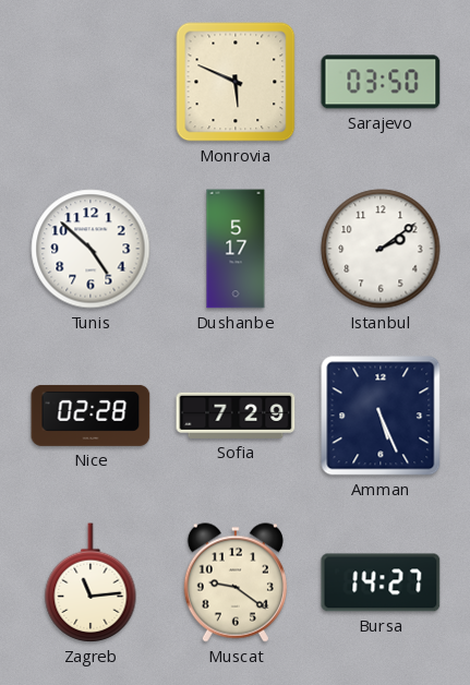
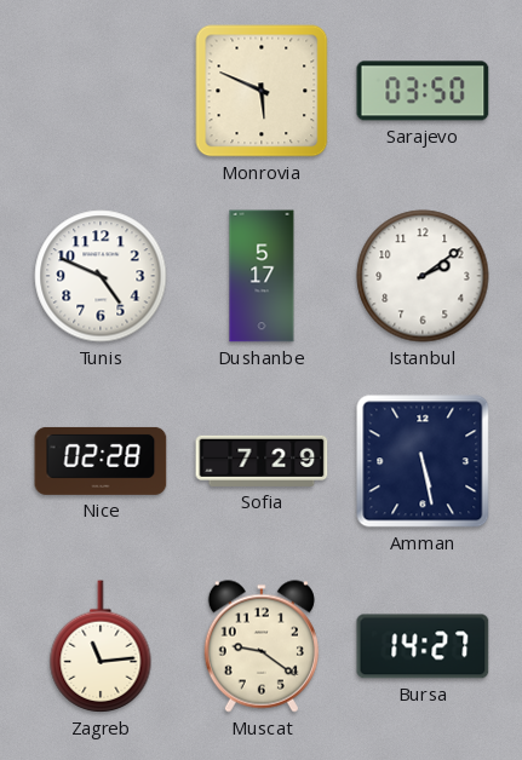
Tunis: 4:52 -> 4:49 (101, 276)
Amman: 5:26 -> 5:28 (423, 461)
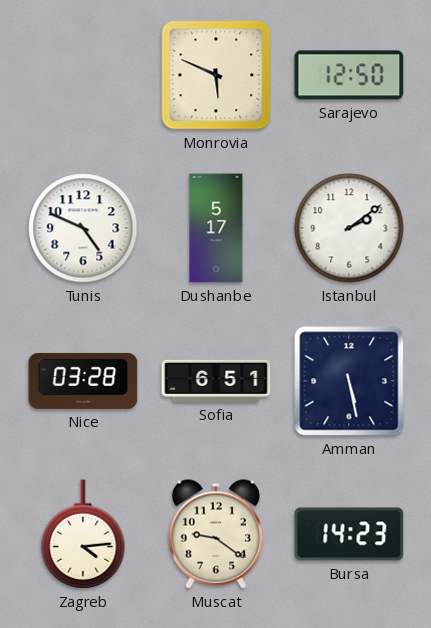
Sarajevo: 03:50 -> 12:50 (349, 75)
Nice: 02:28 -> 03:28 (83, 381)
Sofia: 7:29 -> 6:51 (216, 381)
Zagreb: 11:14 -> 4:14 (83, 534)
Bursa: 14:27 -> 14:23 (349, 534)
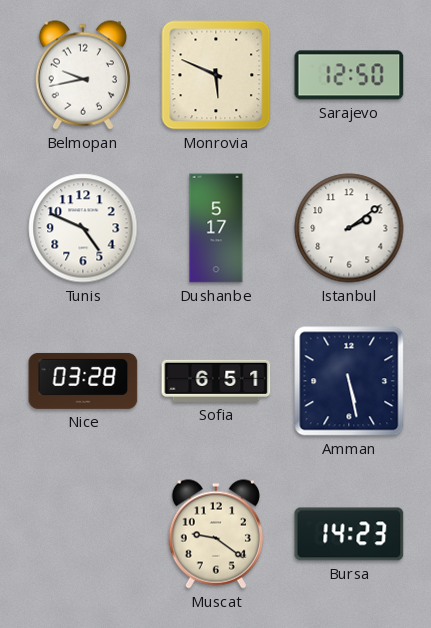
Belmopan: none -> 9:43 (83, 75)
Zagreb: 4:14 -> none (83, 534)
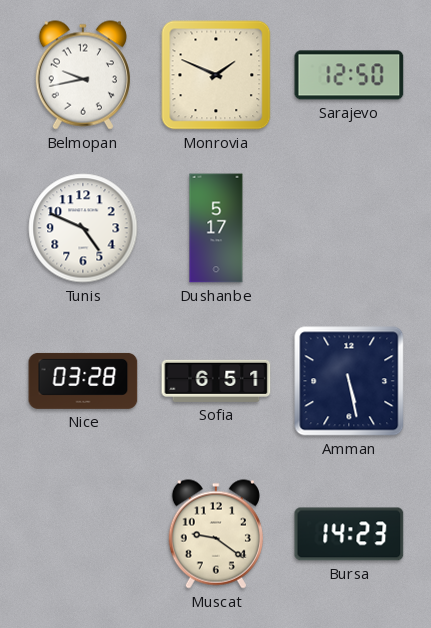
Monrovia: 5:49 -> 1:49 (216, 75)
Istanbul: 2:09 -> none (349, 228)
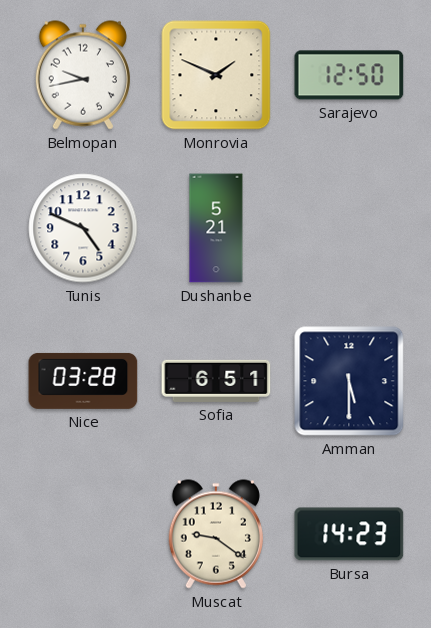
Dushanbe: 5:17 -> 5:21 (216, 228)
Amman: 5:28 -> 5:30 (349, 381)
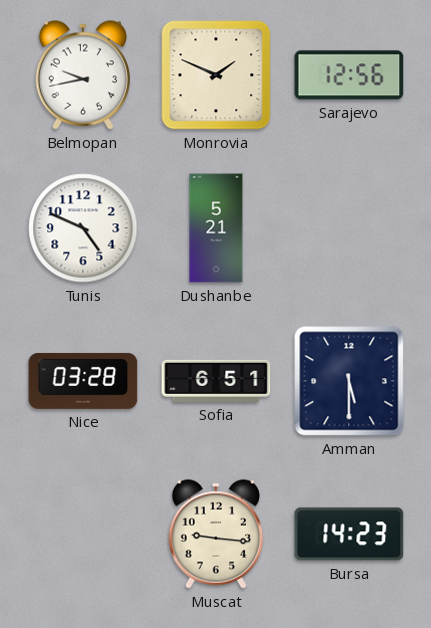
Sarajevo: 12:50 -> 12:56 (349, 75)
Muscat: 9:21 -> 9:16 (216, 534)
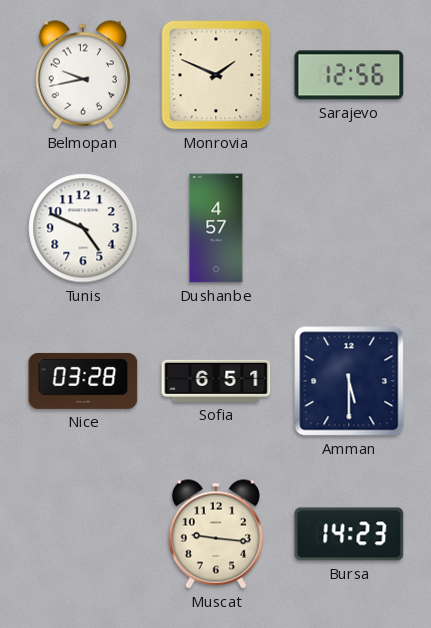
Dushanbe: 5:21 -> 4:57 (216, 228)
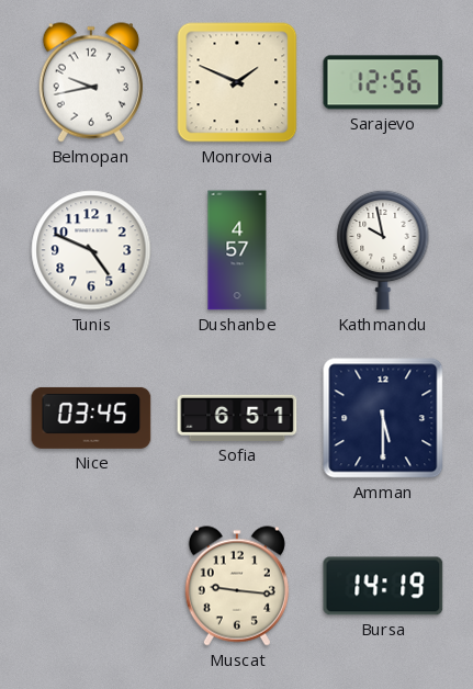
Kathmandu: none -> 9:58 (383, 250)
Nice: 03:28 -> 03:45 (91, 418)
Bursa: 14:23 -> 14:19 (383, 586)
